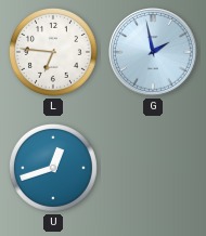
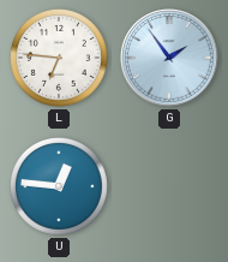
G: 1:58 -> 1:54 (169, 58)
U: 12:42 -> 12:46 (59, 186)
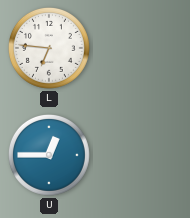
G: 1:54 -> none (169, 58)
U: 12:46 -> 12:45 (49, 155)
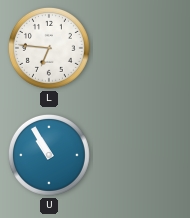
U: 12:45 -> 10:55 (49, 155)
